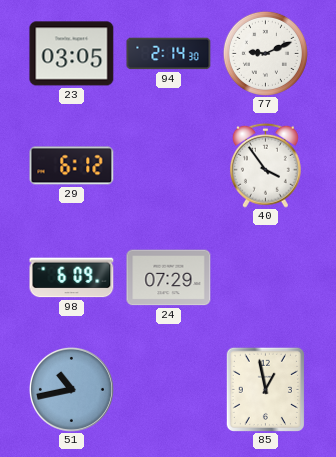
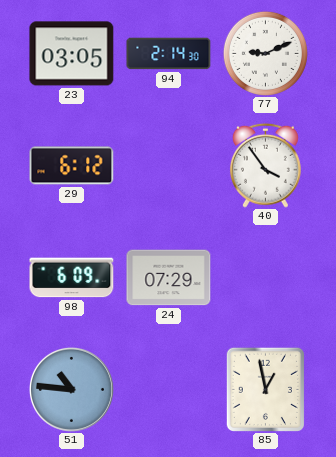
51: 10:43 -> 10:46 (71, 389)
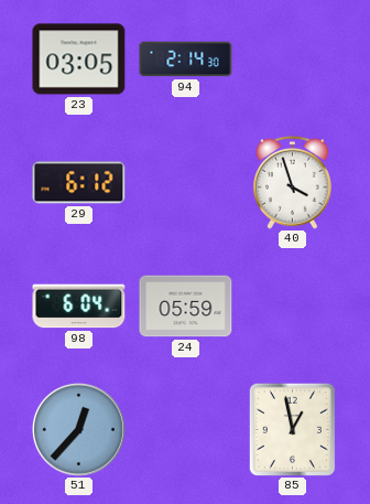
77: 9:11 -> none (265, 53)
40: 3:54 -> 3:57 (292, 182)
98: 6:09 -> 6:04 (79, 307)
24: 07:29 -> 05:59 (186, 307)
51: 10:46 -> 12:37 (78, 429)
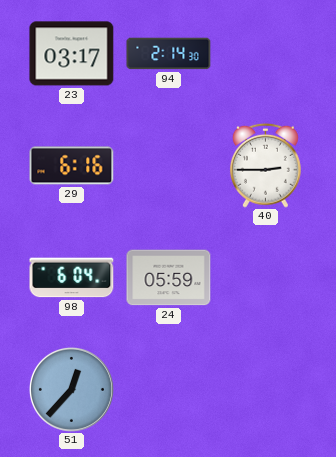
23: 03:05 -> 03:17 (72, 54)
29: 6:12 -> 6:16 (72, 166)
40: 3:57 -> 2:45 (265, 165)
85: 12:58 -> none (292, 429)
